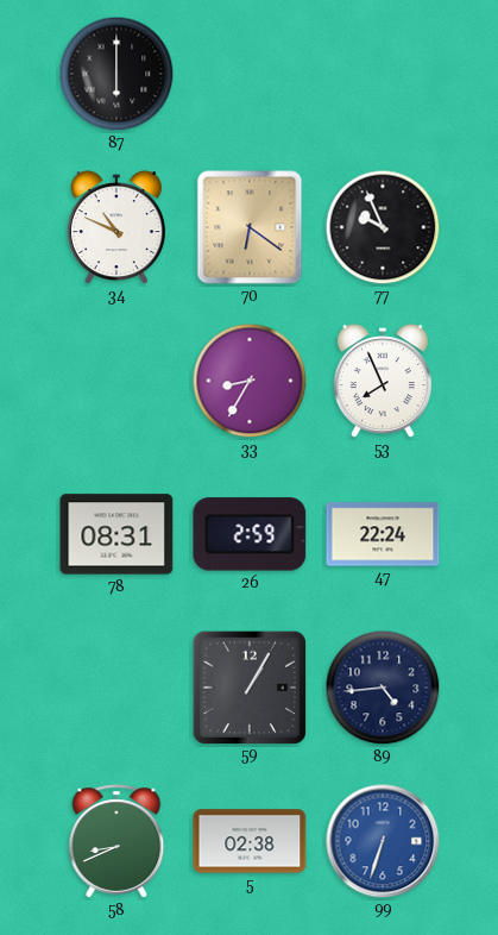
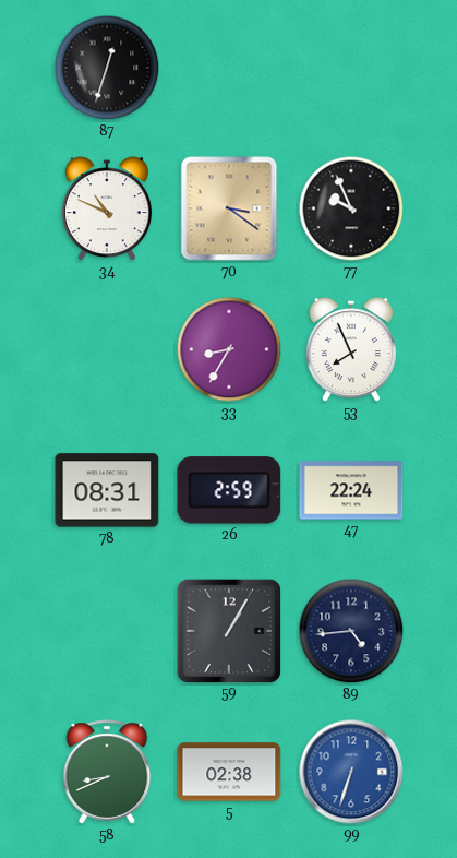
87: 6:00 -> 12:33 (107, 68)
70: 6:21 -> 3:21 (229, 208)
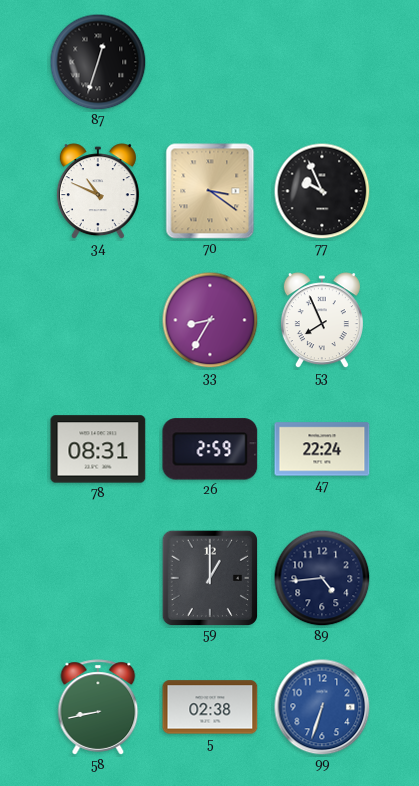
59: 1:05 -> 1:00 (209, 577)
58: 8:41 -> 8:43 (98, 707)
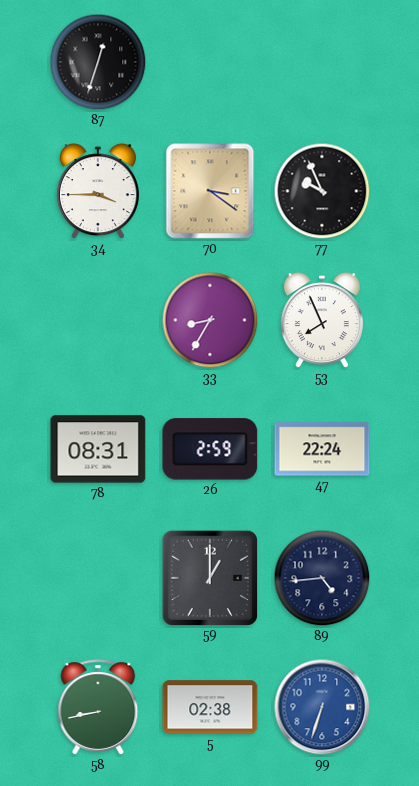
34: 10:49 -> 3:45 (98, 192)
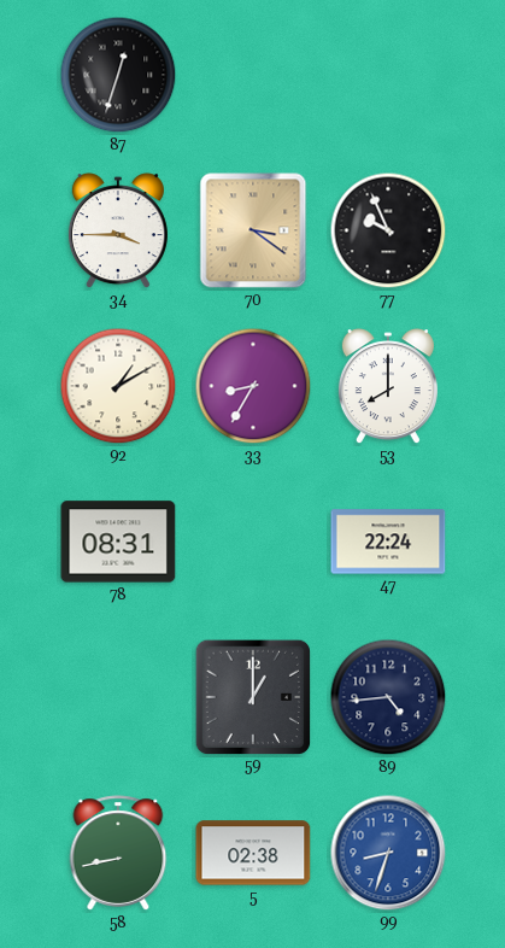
92: none -> 1:10 (118, 386)
53: 7:56 -> 8:00 (388, 387)
26: 2:59 -> none (210, 449)
99: 6:33 -> 8:33 (388, 853)
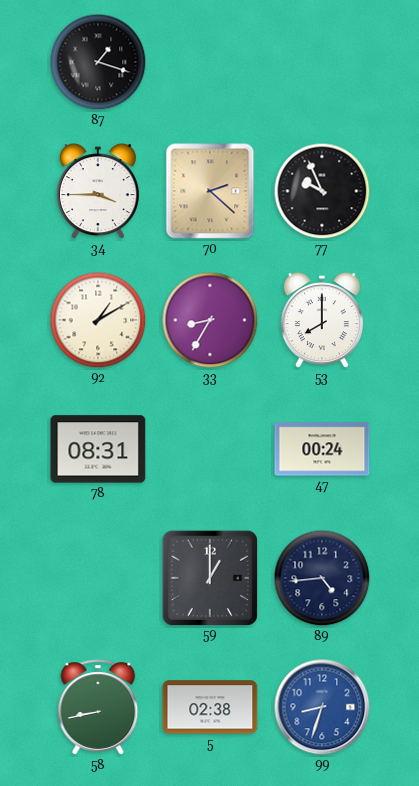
87: 12:33 -> 1:18 (98, 62)
70: 3:21 -> 2:22 (210, 191)
47: 22:24 -> 00:24 (322, 449)
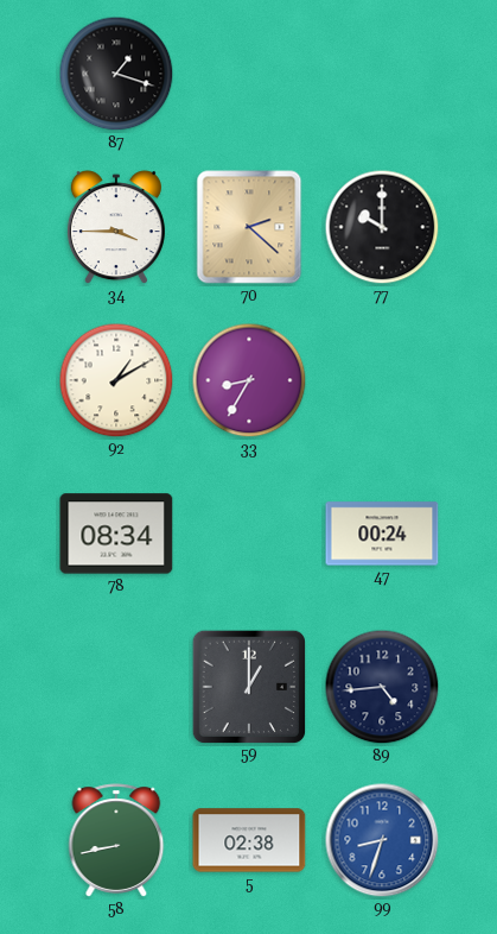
77: 9:56 -> 10:00 (382, 227)
53: 8:00 -> none (322, 321)
78: 08:31 -> 08:34 (116, 534)
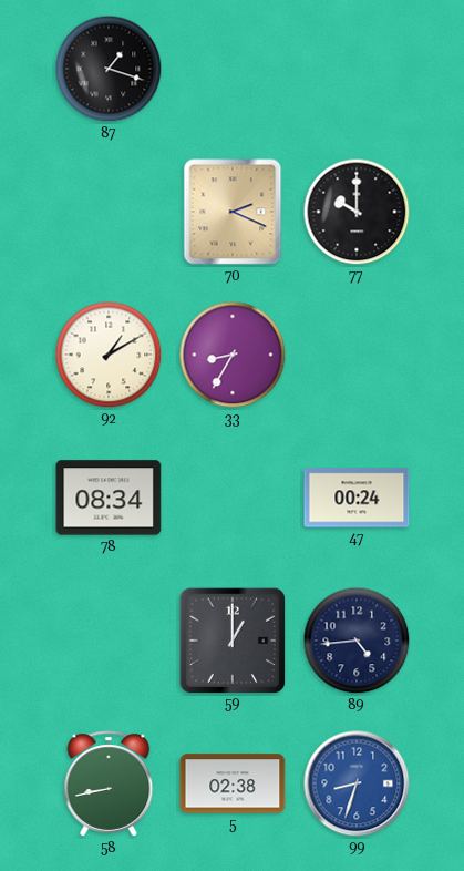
34: 3:45 -> none (116, 228)
70: 2:22 -> 2:19 (233, 212)
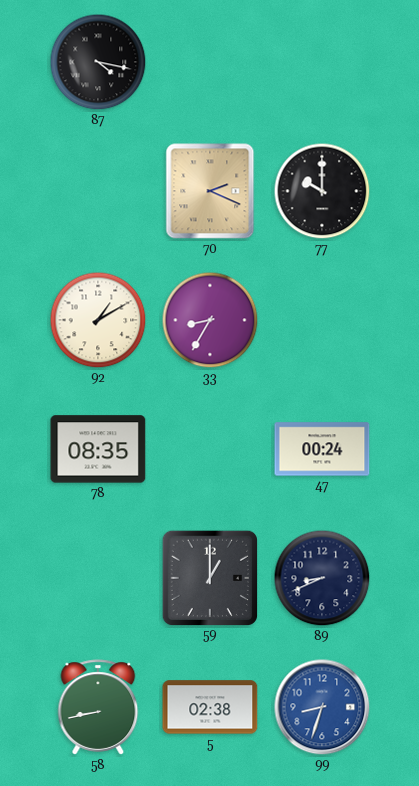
87: 1:18 -> 4:17 (98, 62)
78: 08:34 -> 08:35 (98, 449)
89: 4:44 -> 8:41 (322, 578)
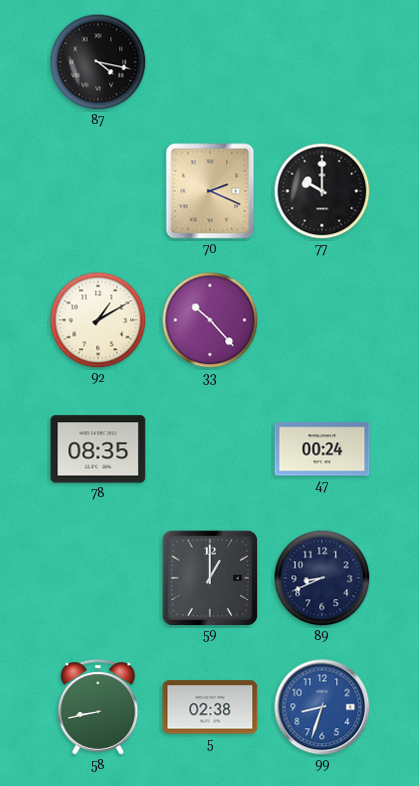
33: 8:35 -> 10:23 (210, 320)
